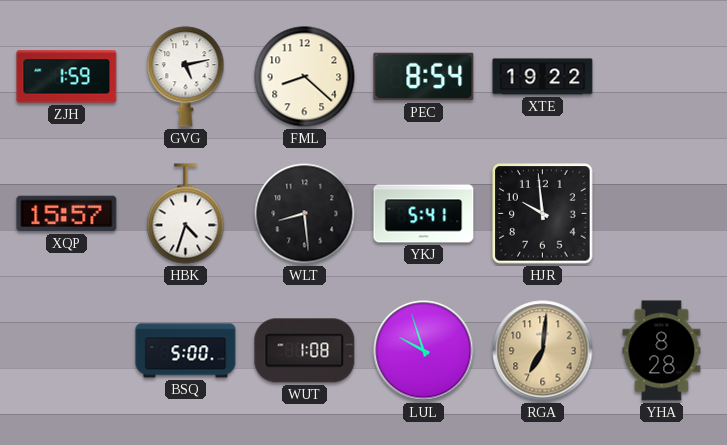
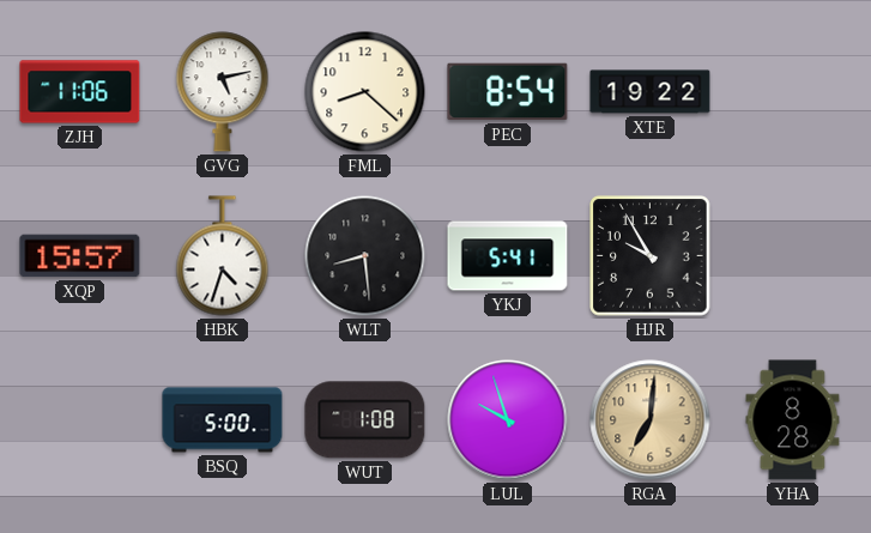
ZJH: 1:59 -> 11:06 (80, 92)
HJR: 9:59 -> 9:55 (651, 256)
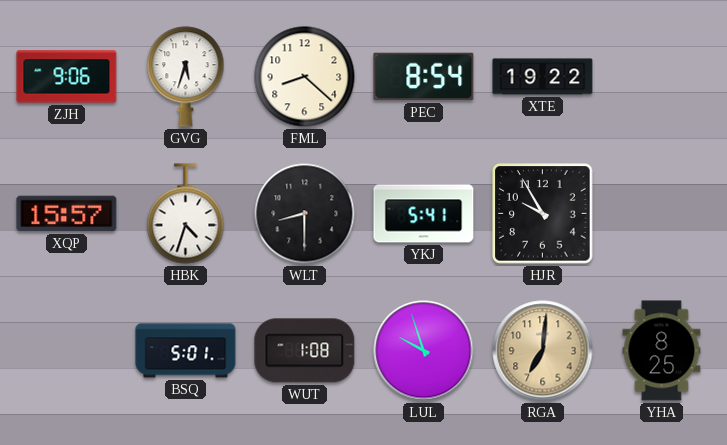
ZJH: 11:06 -> 9:06 (67, 77)
GVG: 5:13 -> 5:33 (186, 77)
WLT: 8:29 -> 8:30 (305, 214)
BSQ: 5:00 -> 5:01 (186, 351)
YHA: 8:28 -> 8:25 (662, 351)
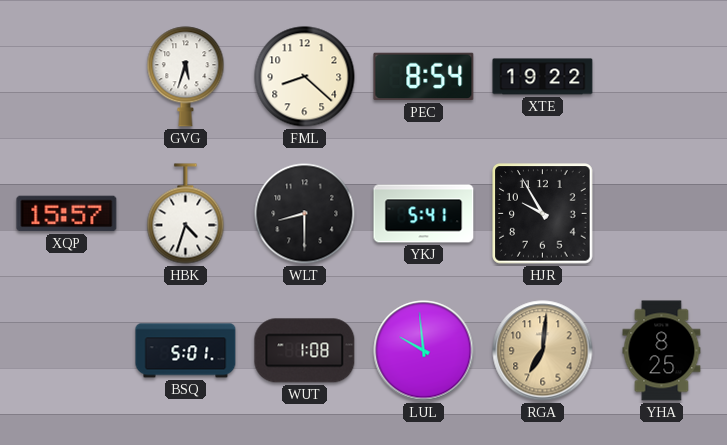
ZJH: 9:06 -> none (67, 77)
LUL: 9:57 -> 9:59 (424, 351)
